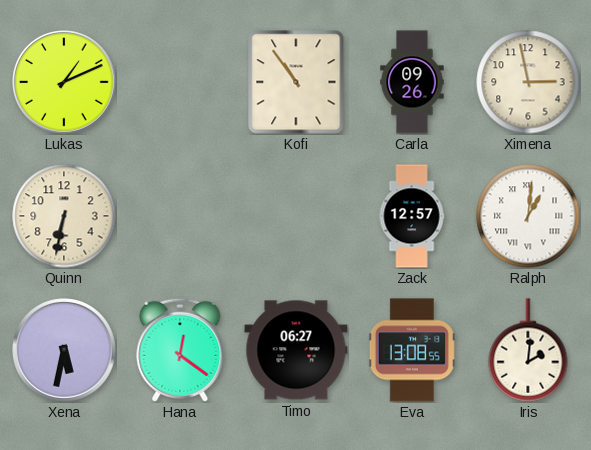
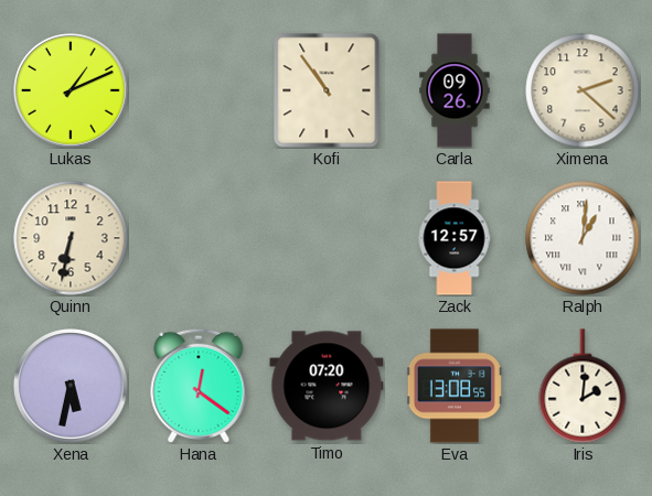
Ximena: 2:58 -> 2:22 (582, 90)
Timo: 06:27 -> 07:20 (327, 386)
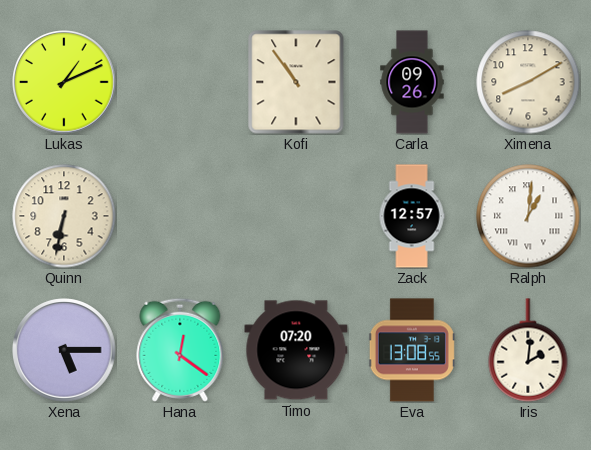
Ximena: 2:22 -> 8:10 (528, 82)
Xena: 5:32 -> 5:15 (64, 350)
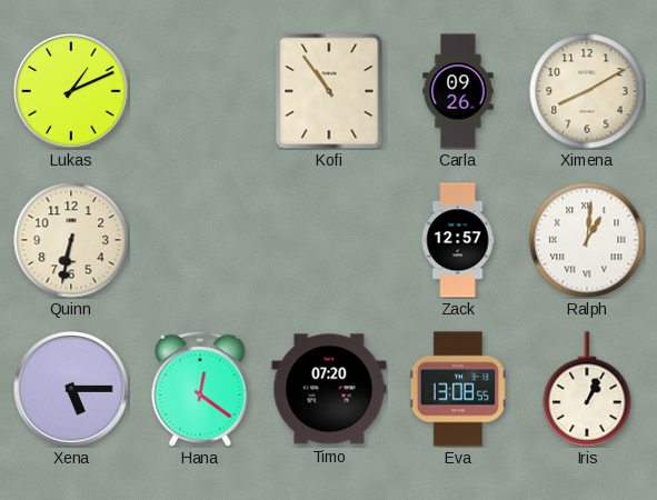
Iris: 2:01 -> 1:04 (587, 389)
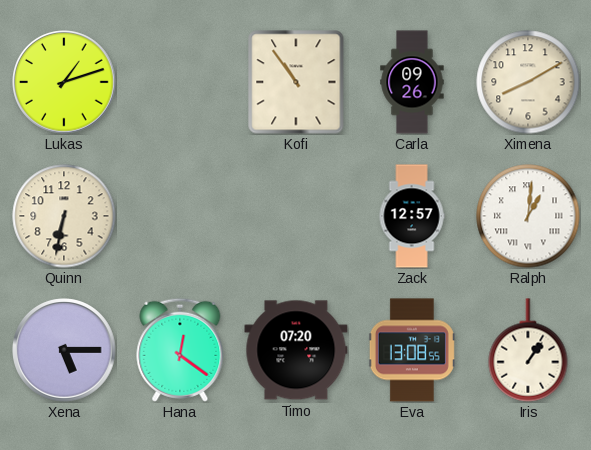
Lukas: 1:11 -> 1:12 (64, 82)
Iris: 1:04 -> 1:06 (528, 350)
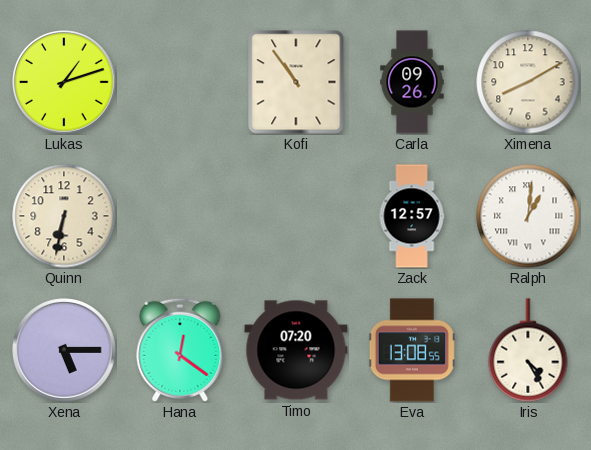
Iris: 1:06 -> 4:25 (528, 350)
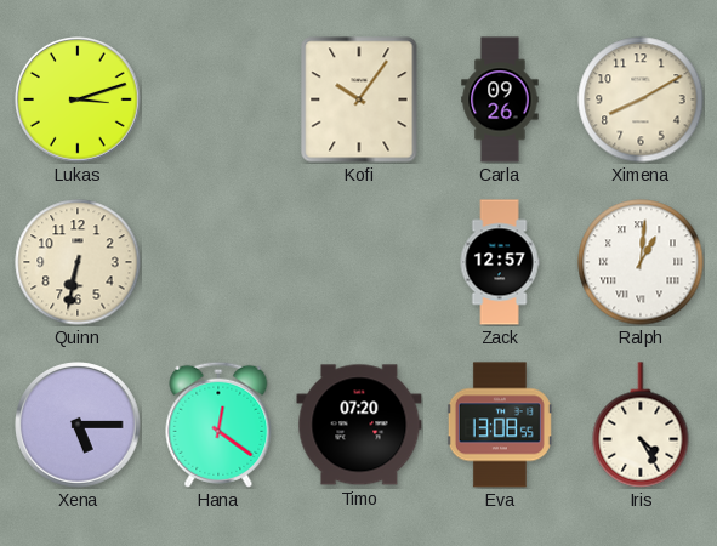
Lukas: 1:12 -> 3:12 (78, 99)
Kofi: 10:54 -> 10:06 (359, 99)
